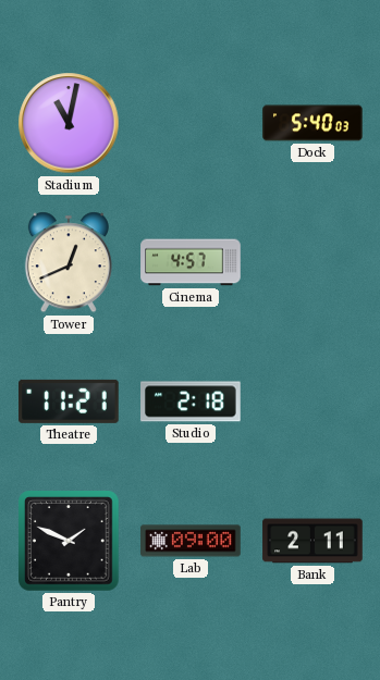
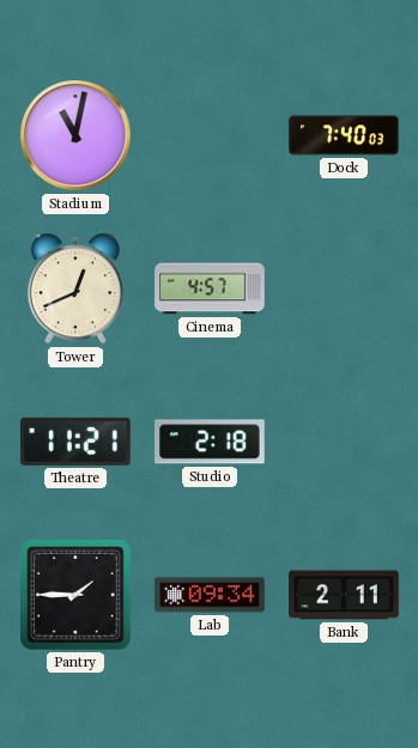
Dock: 5:40 -> 7:40 (344, 135)
Pantry: 1:49 -> 1:45 (77, 596)
Lab: 09:00 -> 09:34 (210, 595)
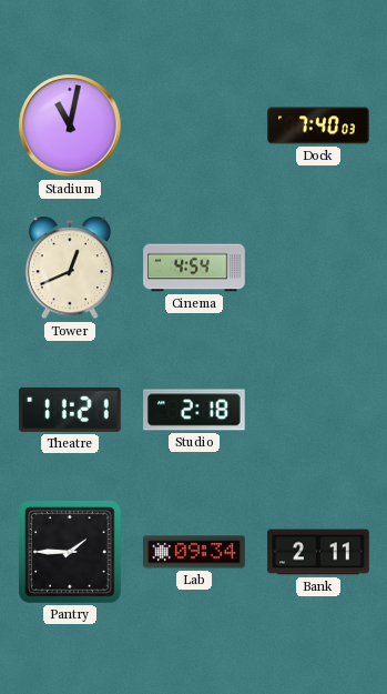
Cinema: 4:57 -> 4:54 (194, 268)
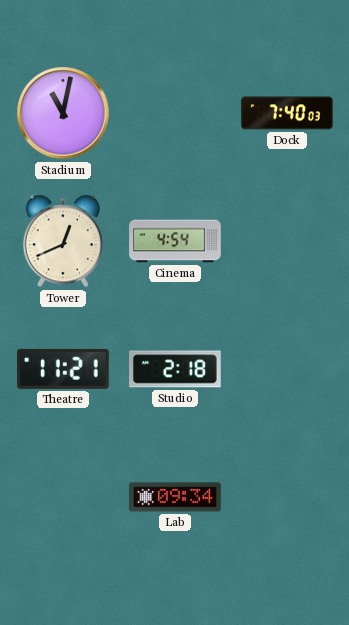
Pantry: 1:45 -> none (71, 553)
Bank: 2:11 -> none (318, 552)
